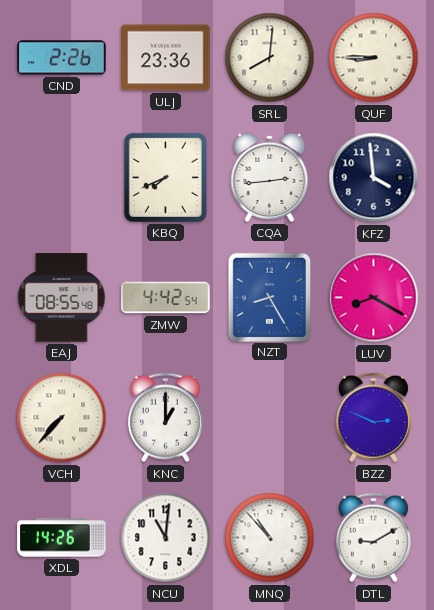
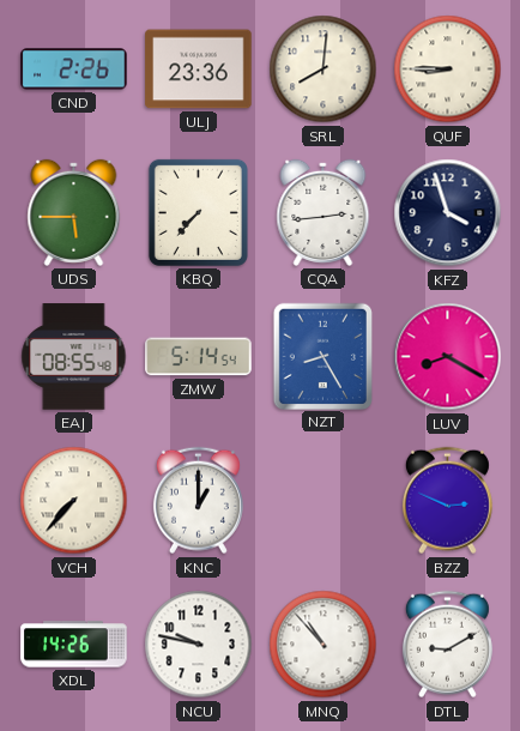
UDS: none -> 5:45 (74, 212)
KBQ: 7:41 -> 7:37 (198, 212)
KFZ: 3:59 -> 3:57 (448, 213)
ZMW: 4:42 -> 5:14 (199, 357)
NCU: 11:01 -> 9:47 (199, 645)
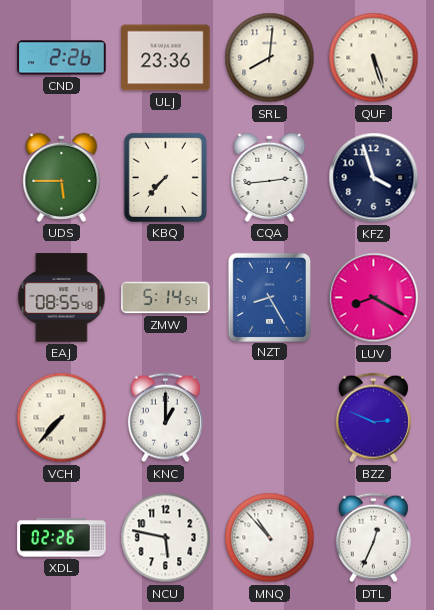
QUF: 8:45 -> 5:27 (374, 58)
XDL: 14:26 -> 02:26 (62, 538)
NCU: 9:47 -> 5:47 (166, 538)
DTL: 9:10 -> 12:34 (373, 538)
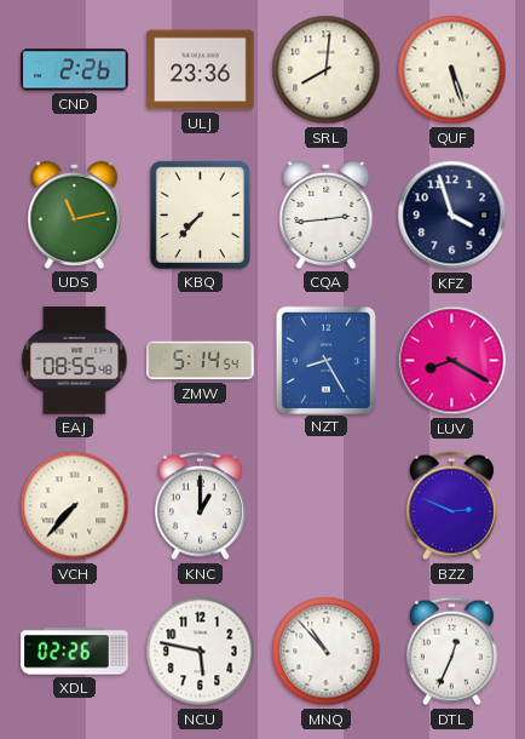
UDS: 5:45 -> 11:13 (75, 214)
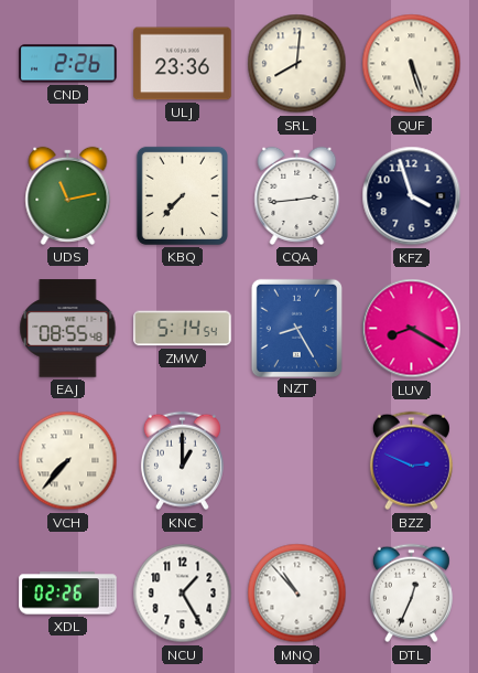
NCU: 5:47 -> 1:25 (183, 594)
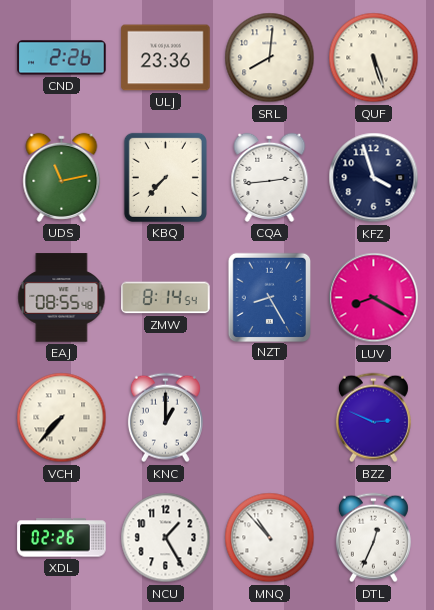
ZMW: 5:14 -> 8:14 (166, 298)
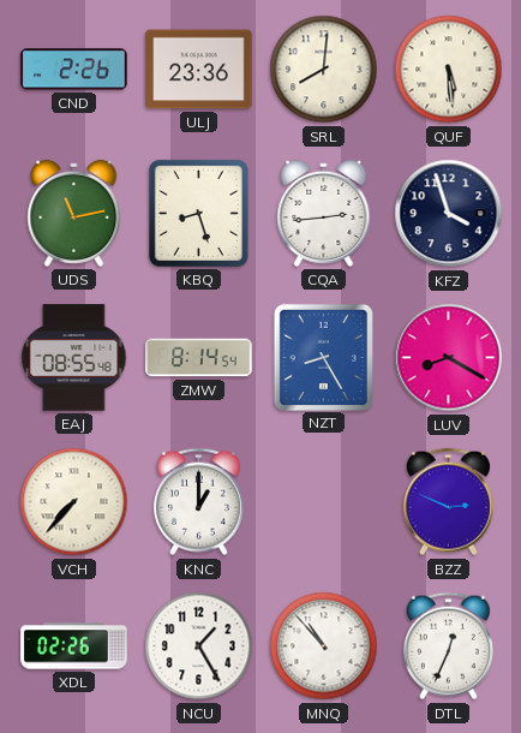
QUF: 5:27 -> 5:29 (449, 70)
KBQ: 7:37 -> 8:27 (198, 213)
